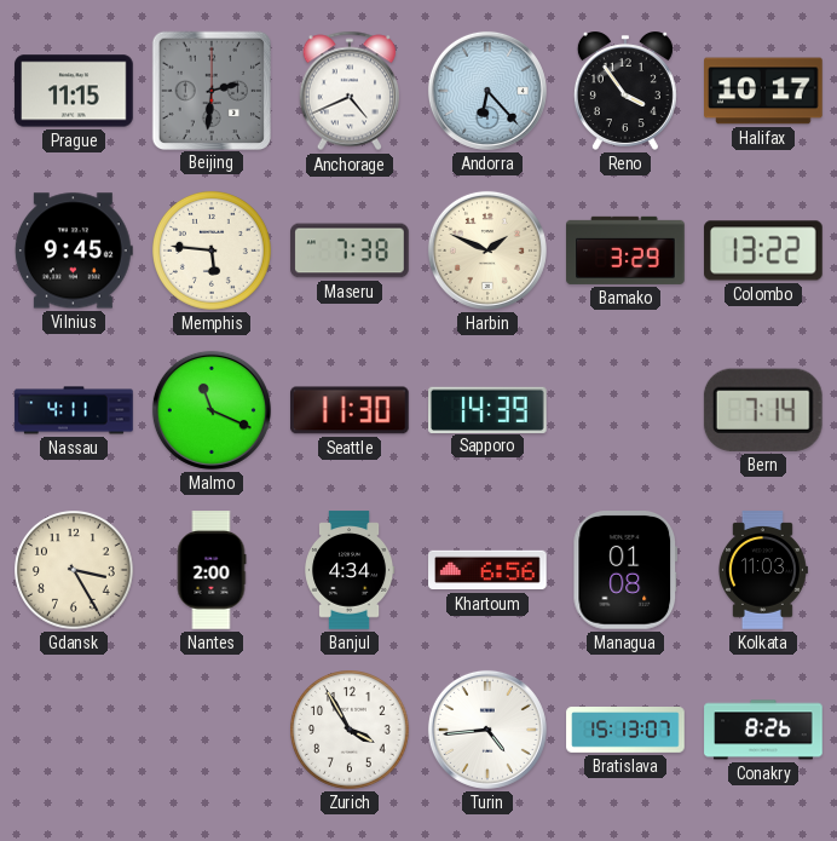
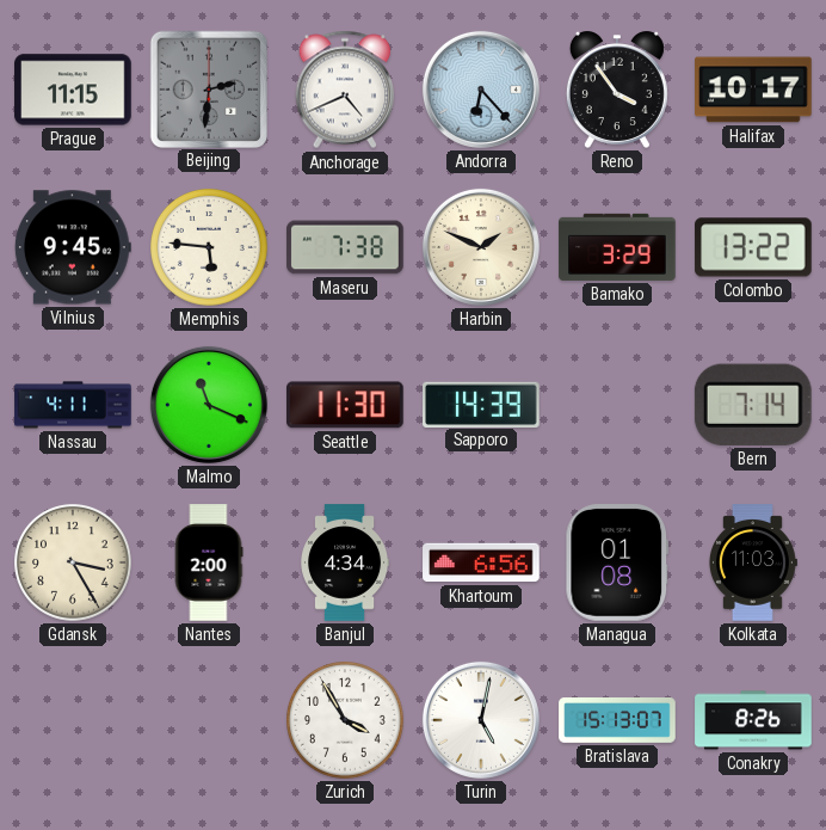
Turin: 4:44 -> 5:02 (481, 720)
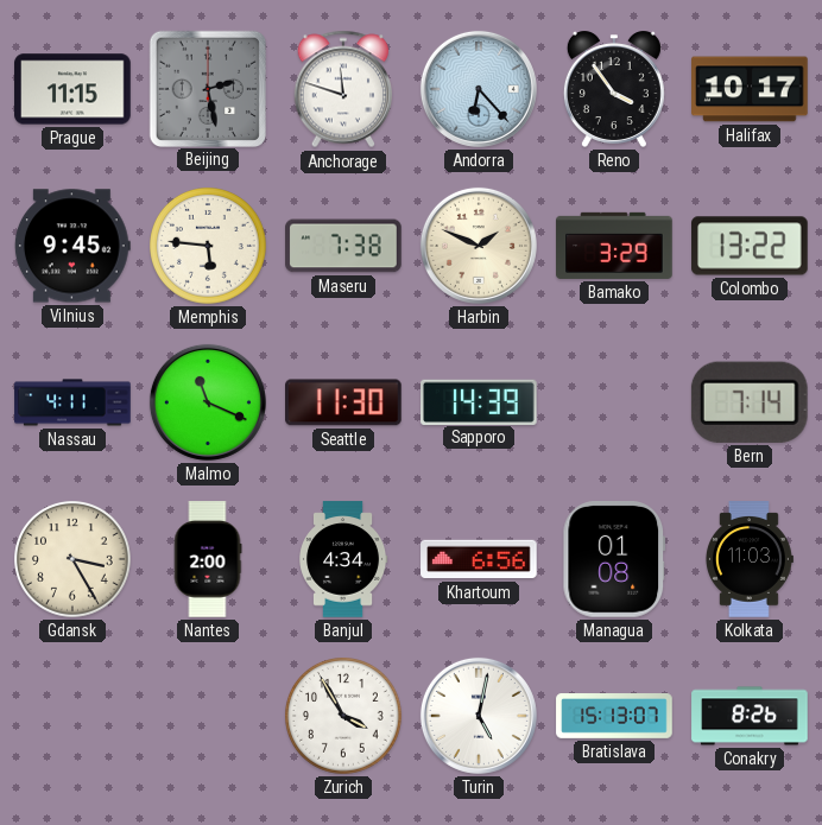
Beijing: 2:31 -> 2:28 (207, 88)
Anchorage: 4:41 -> 11:48 (343, 89)
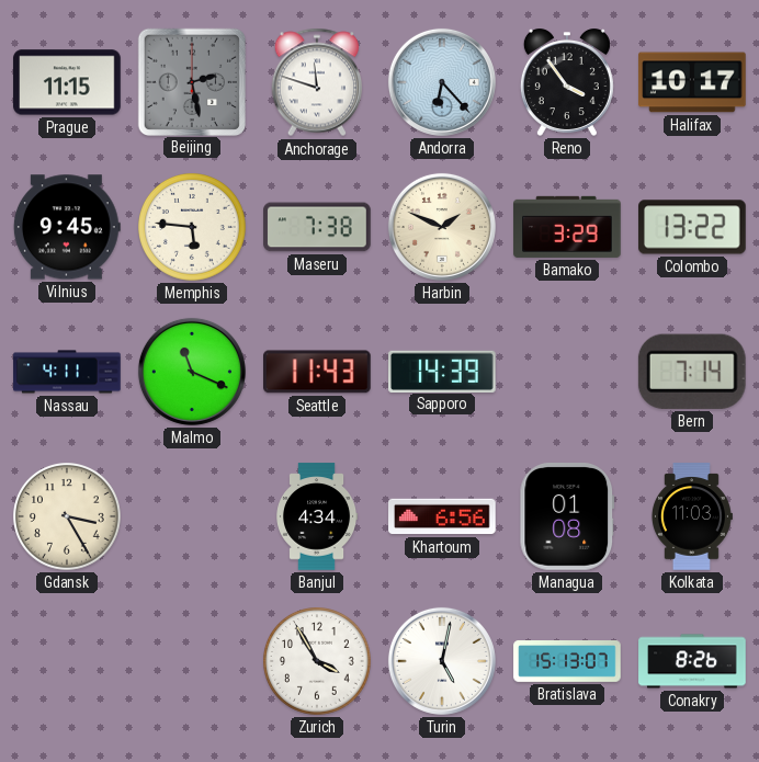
Seattle: 11:30 -> 11:43 (318, 372)
Nantes: 2:00 -> none (208, 559)
